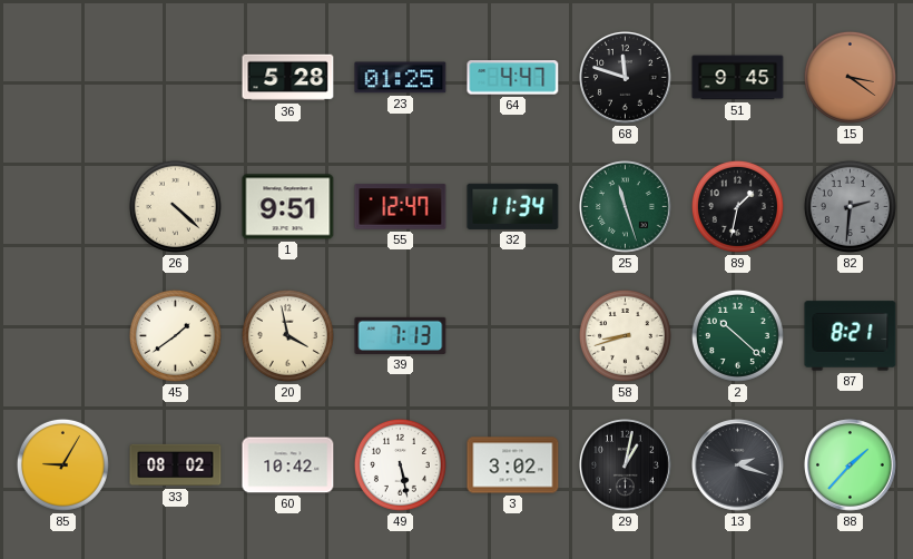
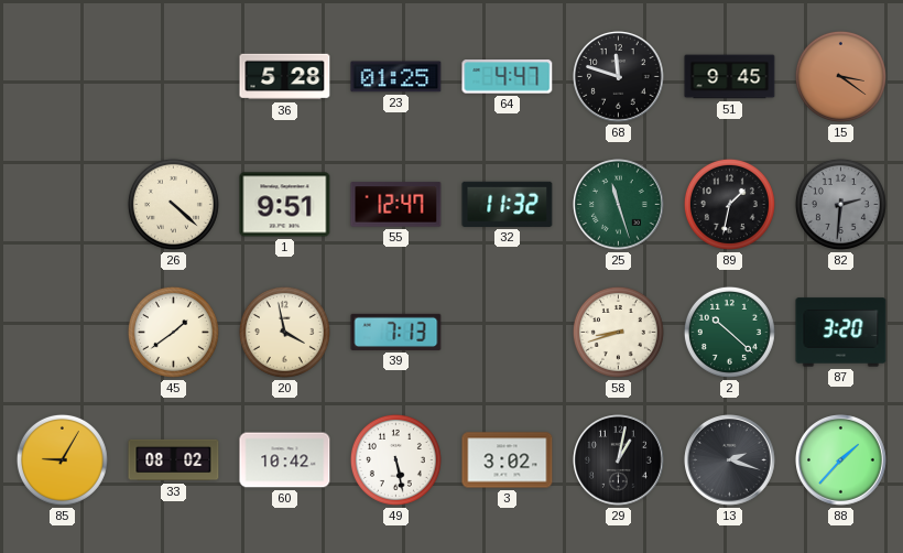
32: 11:34 -> 11:32 (508, 204)
87: 8:21 -> 3:20 (841, 333)
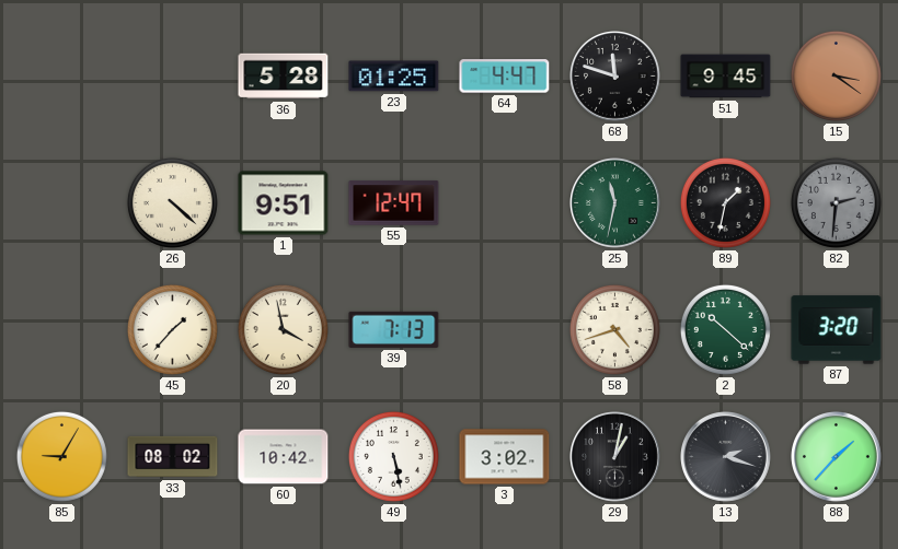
32: 11:32 -> none (508, 204)
25: 11:27 -> 11:32 (615, 203)
45: 1:39 -> 1:37 (172, 329)
58: 8:42 -> 4:42 (614, 329)
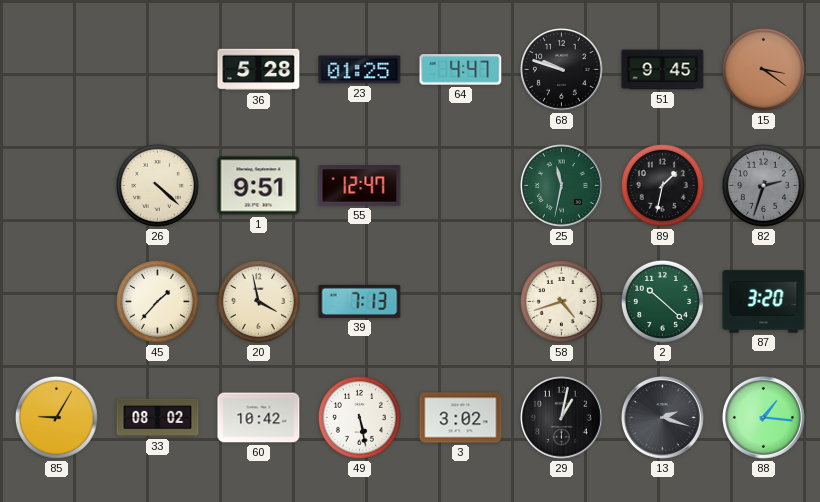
68: 11:48 -> 9:48 (562, 70)
82: 2:31 -> 2:33 (763, 185)
88: 1:37 -> 1:16 (764, 418)
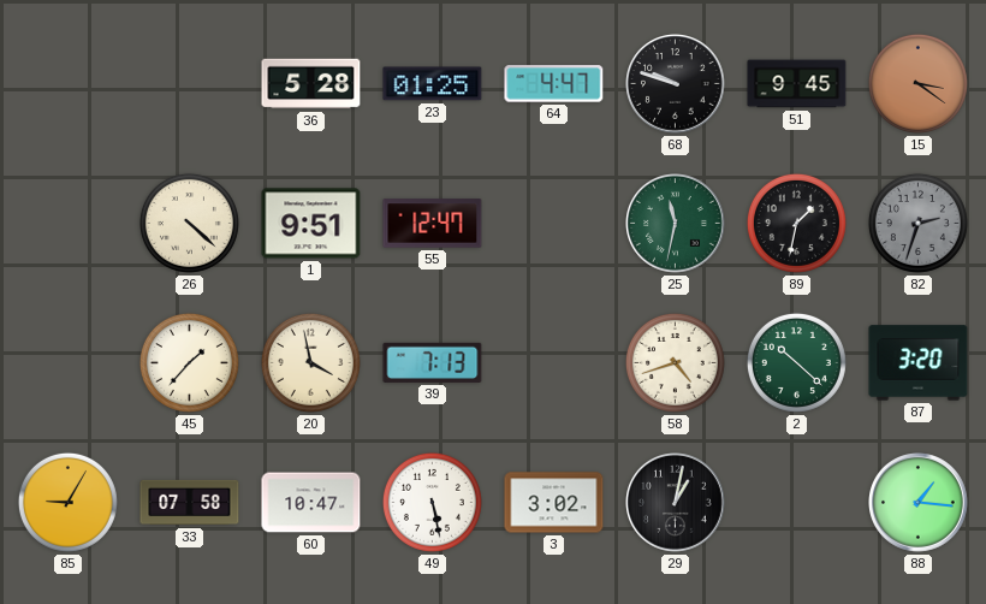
33: 08:02 -> 07:58 (190, 503)
60: 10:42 -> 10:47 (311, 503)
13: 2:18 -> none (663, 418)
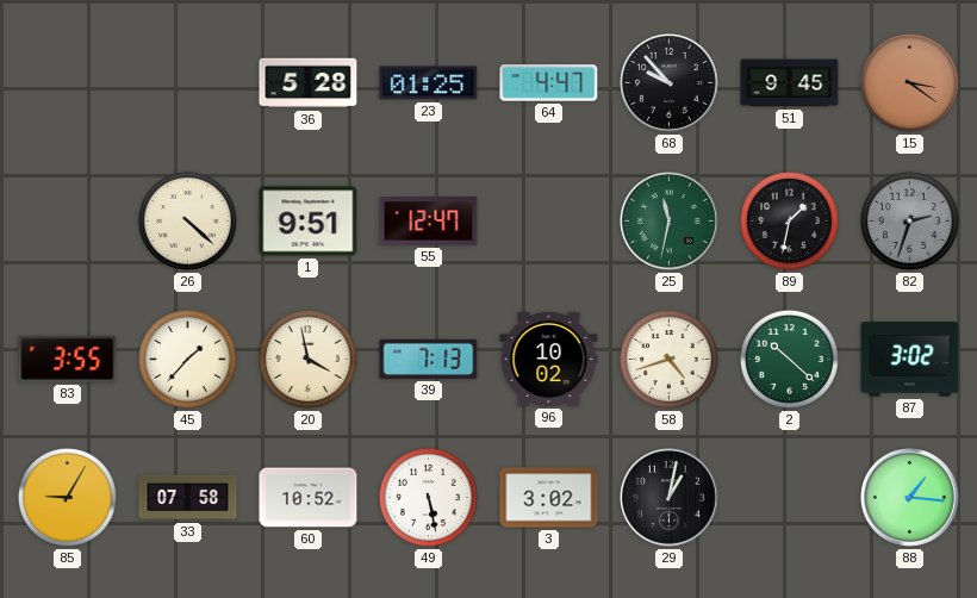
68: 9:48 -> 9:53 (670, 83)
83: none -> 3:55 (68, 359)
96: none -> 10:02 (549, 359)
87: 3:20 -> 3:02 (910, 360)
60: 10:47 -> 10:52 (309, 498)
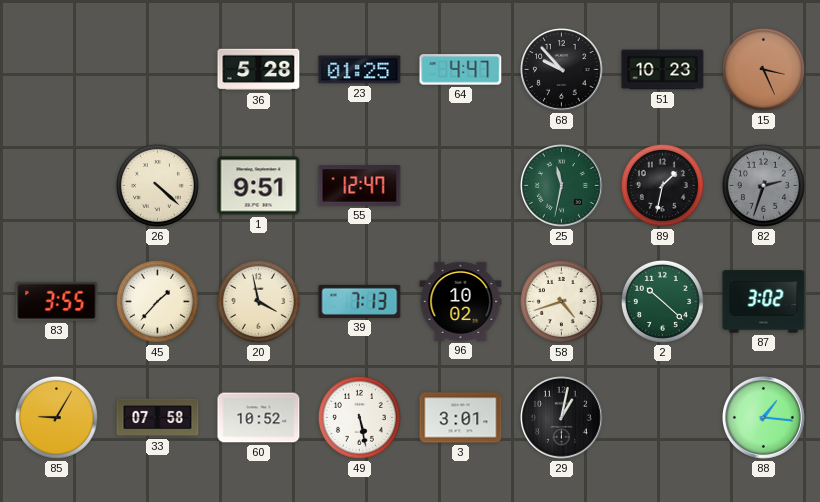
51: 9:45 -> 10:23 (663, 70)
15: 3:21 -> 3:26 (763, 69)
3: 3:02 -> 3:01 (461, 418)
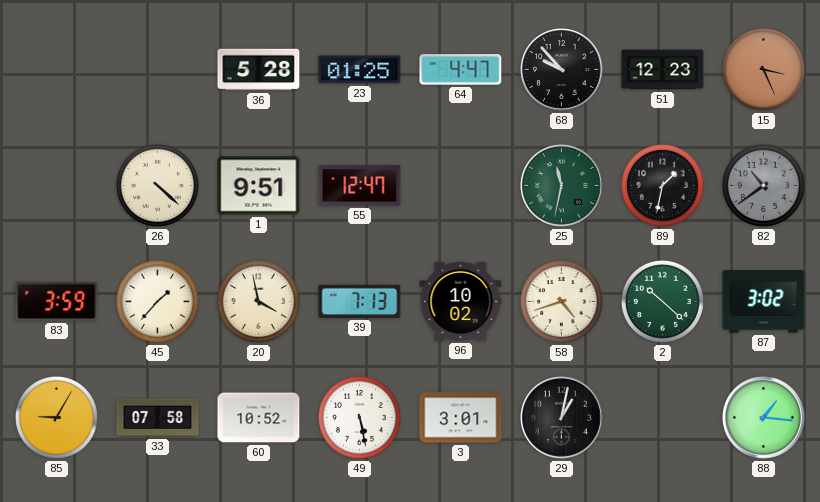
51: 10:23 -> 12:23 (663, 70)
82: 2:33 -> 10:39 (763, 185)
83: 3:55 -> 3:59 (57, 301)
